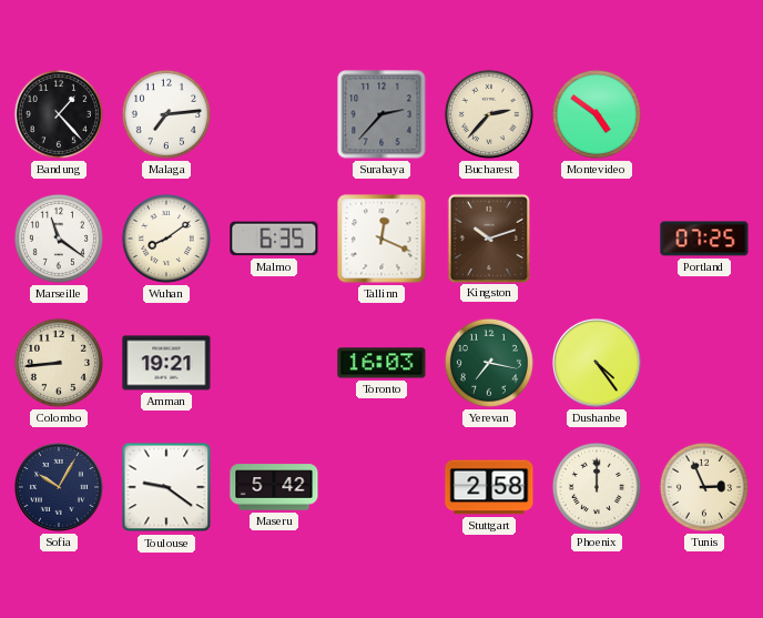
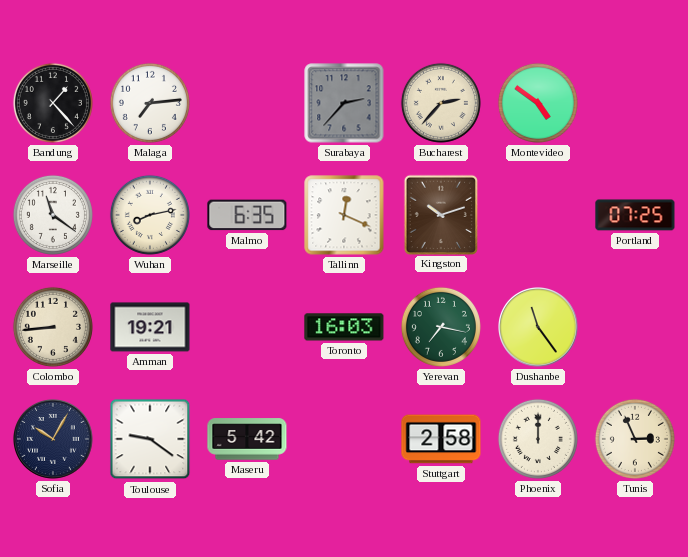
Wuhan: 8:09 -> 8:13 (150, 215)
Dushanbe: 4:24 -> 11:24 (539, 328)
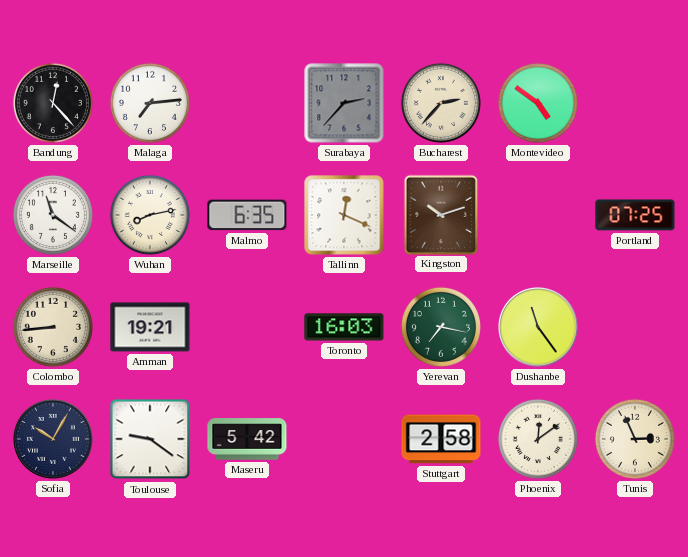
Bandung: 1:23 -> 12:23 (53, 103)
Phoenix: 12:00 -> 12:09 (538, 439)
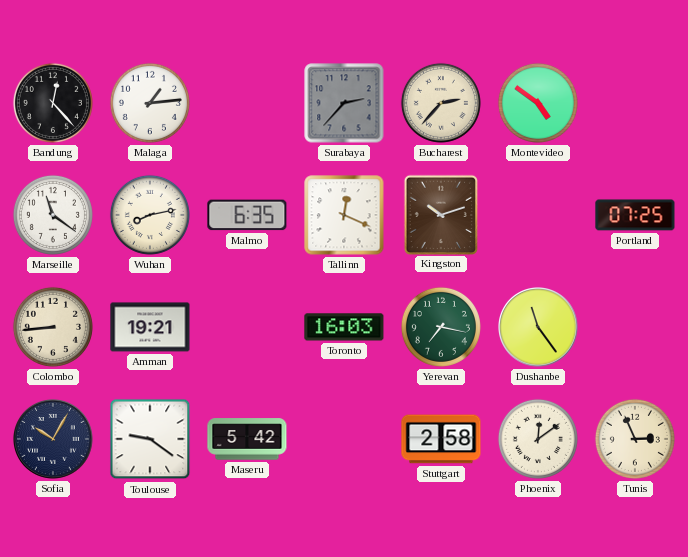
Malaga: 7:14 -> 1:14 (150, 103)
